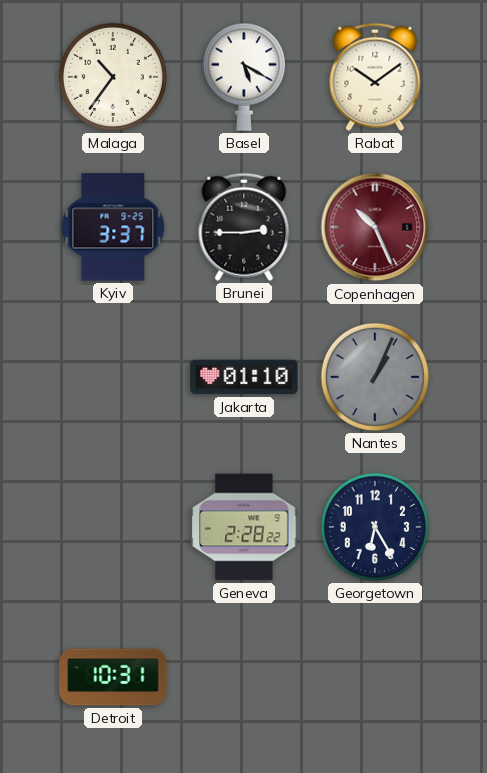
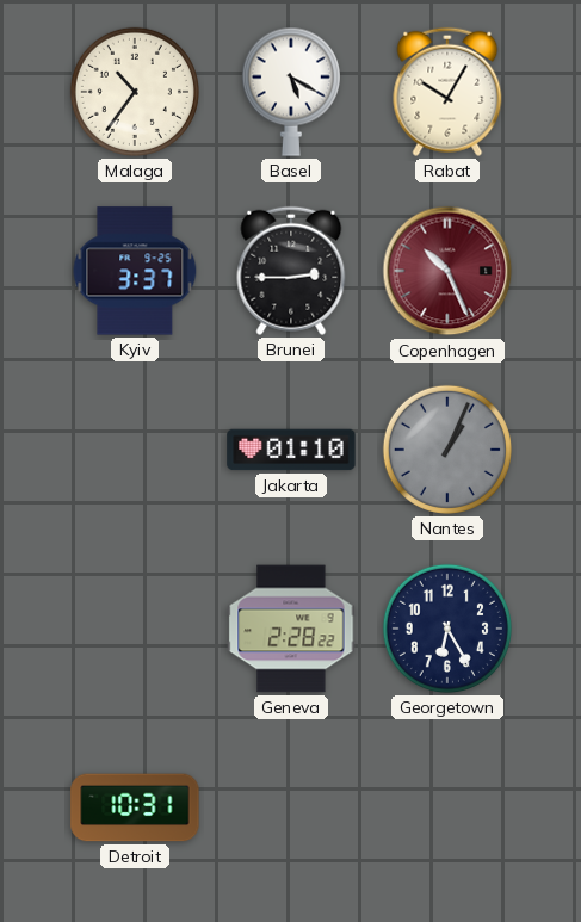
Rabat: 10:09 -> 10:05 (447, 92)
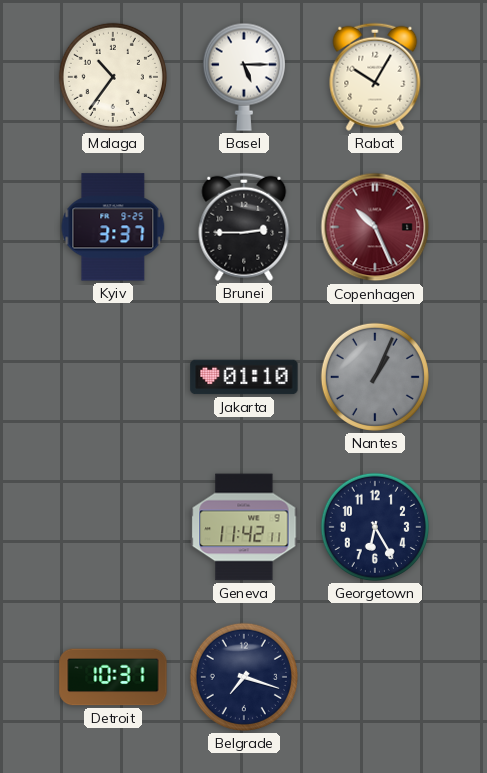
Basel: 5:20 -> 5:15 (244, 77)
Geneva: 2:28 -> 11:42 (244, 527)
Belgrade: none -> 7:18 (244, 677)
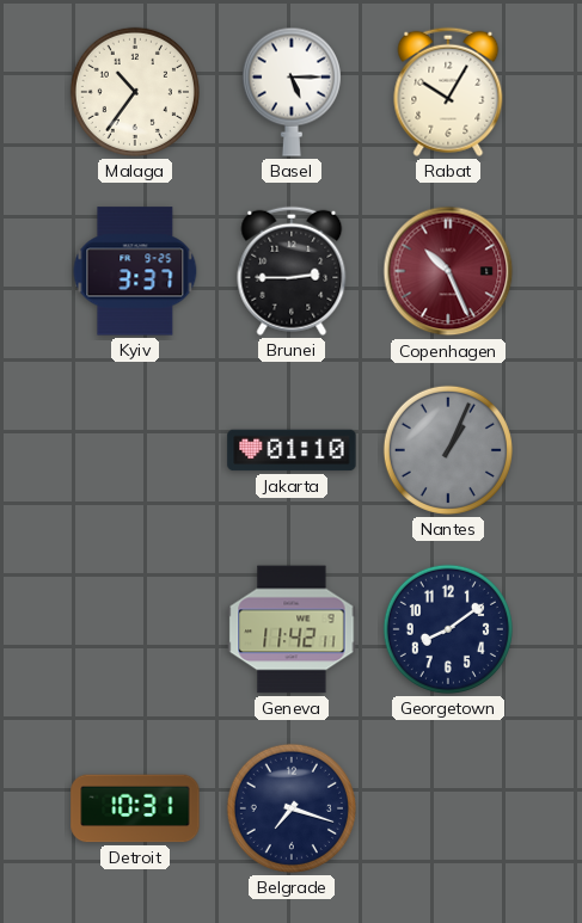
Georgetown: 6:25 -> 8:09 (448, 629)
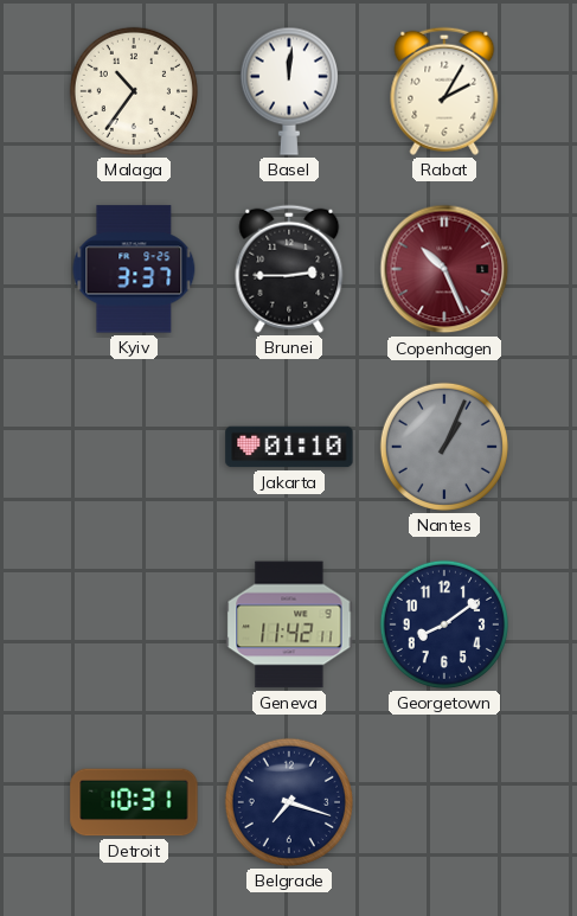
Basel: 5:15 -> 12:01 (289, 91)
Rabat: 10:05 -> 2:05 (444, 91)
